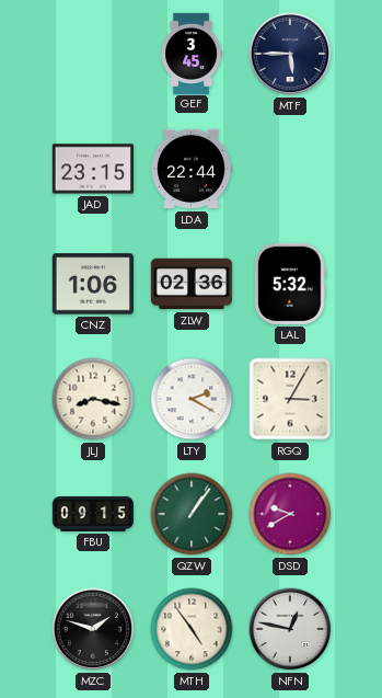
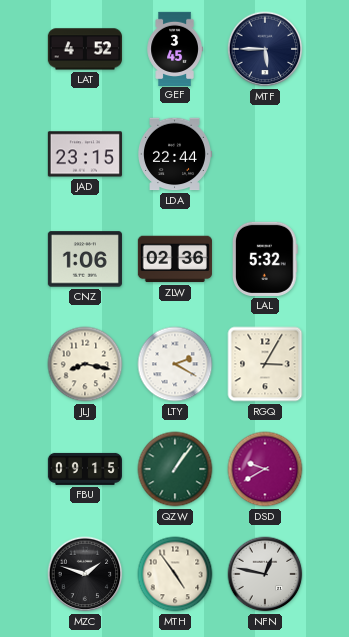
LAT: none -> 4:52 (85, 49)
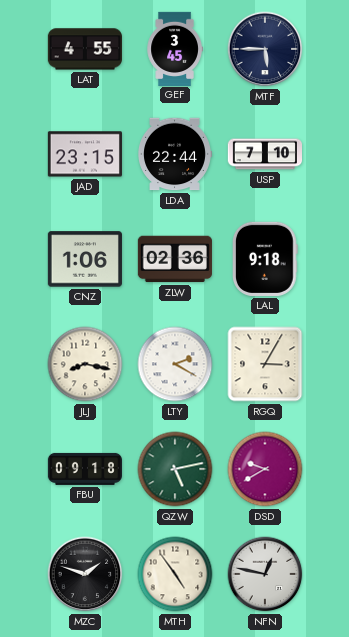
LAT: 4:52 -> 4:55 (85, 49)
USP: none -> 7:10 (264, 154)
LAL: 5:32 -> 9:18 (266, 259)
FBU: 09:15 -> 09:18 (84, 469)
QZW: 1:06 -> 5:13 (175, 469)
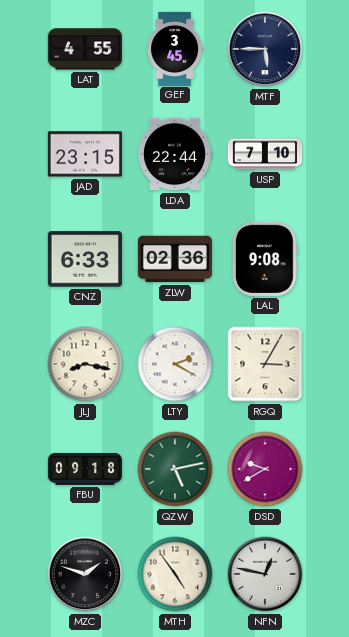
CNZ: 1:06 -> 6:33 (85, 259)
LAL: 9:18 -> 9:08 (266, 259)
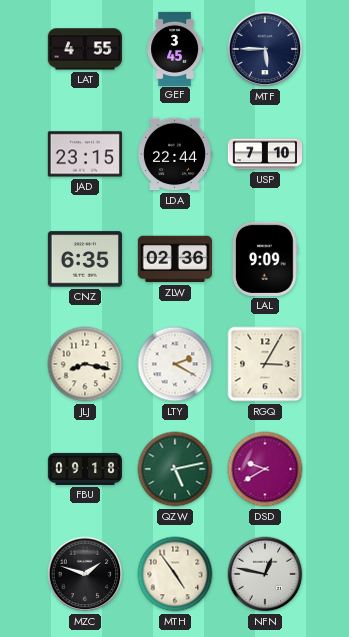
CNZ: 6:33 -> 6:35 (85, 259)
LAL: 9:08 -> 9:09 (266, 259)
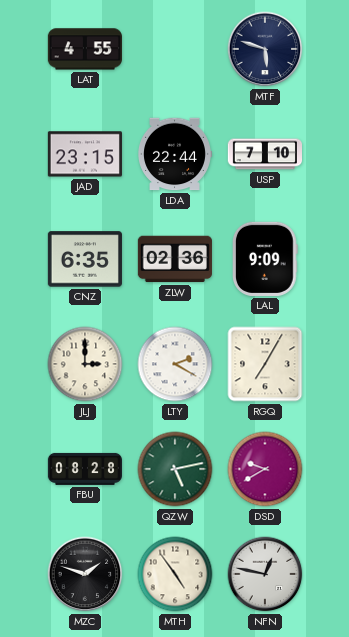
GEF: 3:45 -> none (175, 48)
MTF: 5:45 -> 5:48 (265, 49)
JLJ: 8:17 -> 3:00 (85, 364)
RGQ: 3:05 -> 7:05 (265, 364)
FBU: 09:18 -> 08:28 (84, 469)
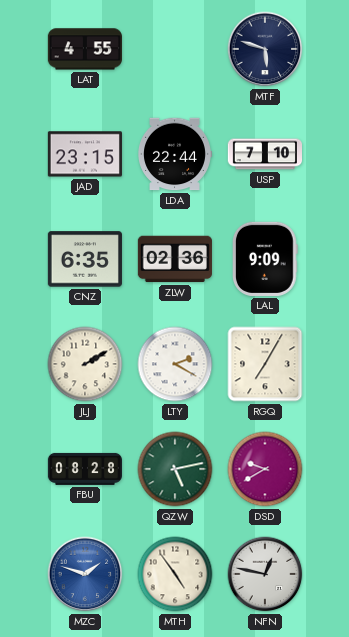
JLJ: 3:00 -> 2:10 (85, 364)
MZC dial: black -> blue (85, 574)
